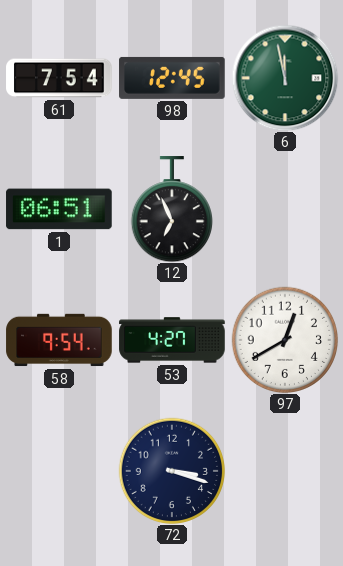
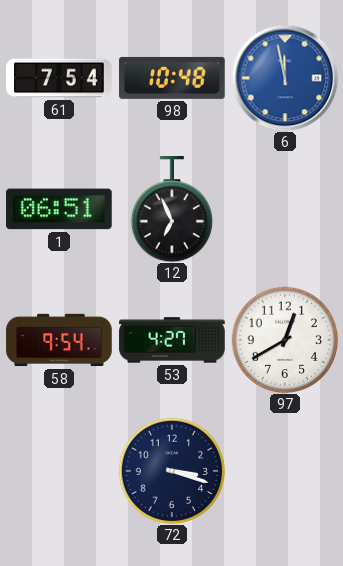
98: 12:45 -> 10:48 (172, 78)
6 dial: green -> blue (285, 78)
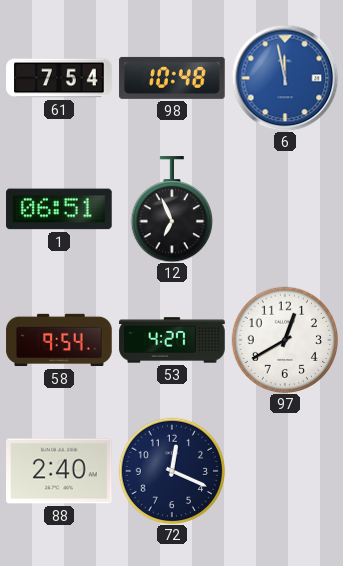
88: none -> 2:40 (59, 471)
72: 3:18 -> 12:19 (172, 471)
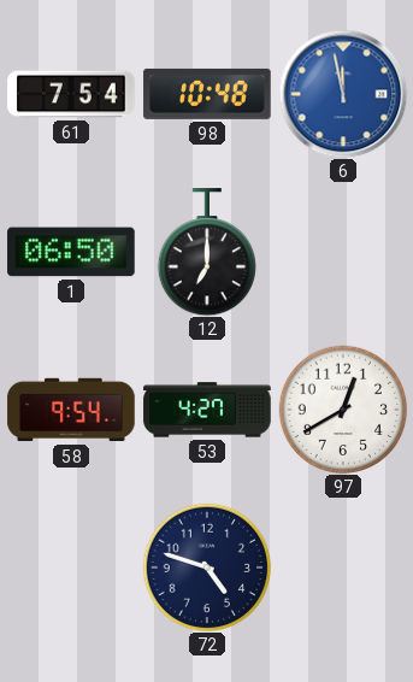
1: 06:51 -> 06:50 (71, 252)
12: 6:56 -> 7:00 (206, 252)
88: 2:40 -> none (59, 471)
72: 12:19 -> 4:48 (207, 568)
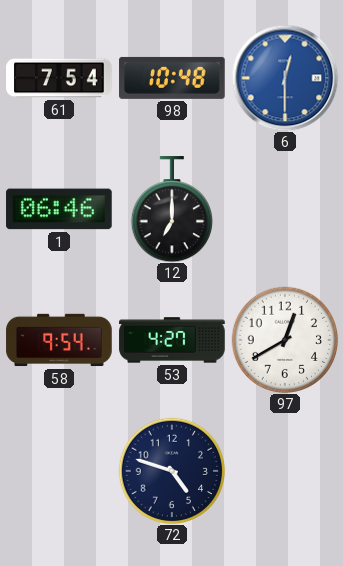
6: 11:58 -> 12:30 (285, 78)
1: 06:50 -> 06:46 (59, 209)
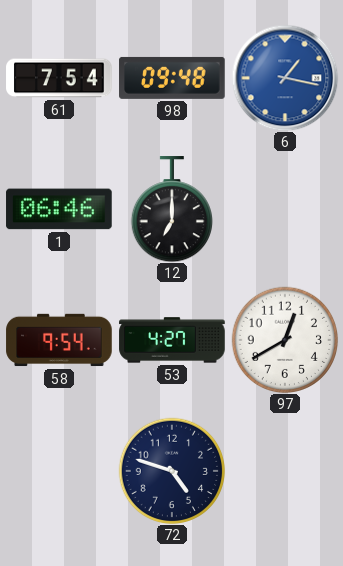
98: 10:48 -> 09:48 (172, 78)
6: 12:30 -> 1:17 (285, 78)
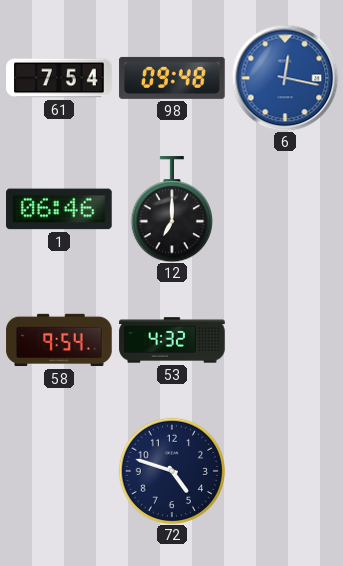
6: 1:17 -> 12:17 (285, 78)
53: 4:27 -> 4:32 (172, 340)
97: 12:40 -> none (285, 340)
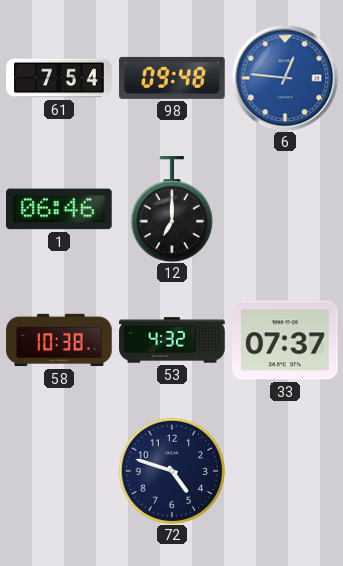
6: 12:17 -> 12:46 (285, 78)
58: 9:54 -> 10:38 (59, 340)
33: none -> 07:37 (285, 340)
